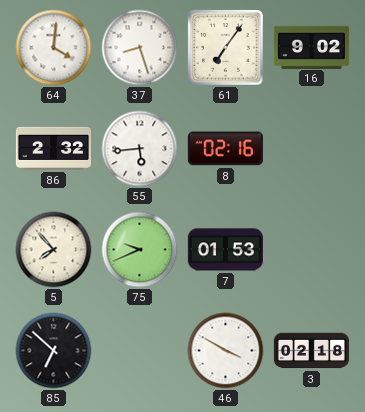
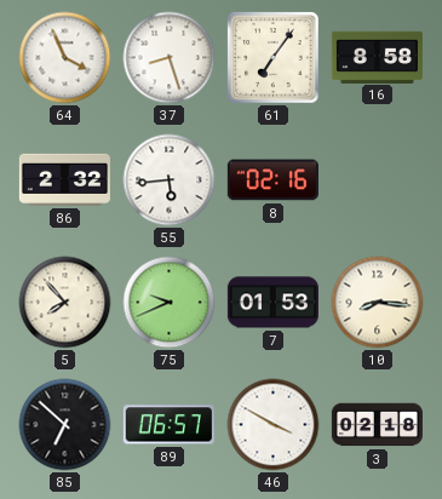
64: 4:01 -> 3:56 (65, 58)
16: 9:02 -> 8:58 (377, 57)
10: none -> 8:16 (378, 303)
89: none -> 06:57 (168, 425)
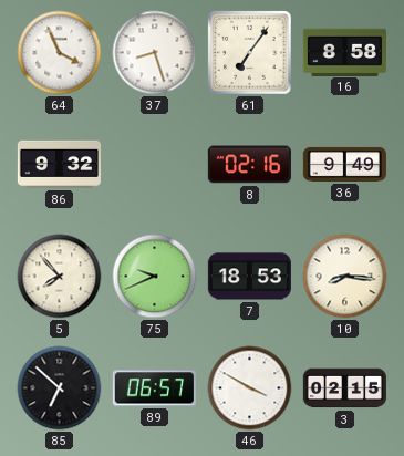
86: 2:32 -> 9:32 (59, 164)
55: 5:44 -> none (170, 180)
36: none -> 9:49 (344, 164)
7: 01:53 -> 18:53 (249, 277)
3: 02:18 -> 02:15 (344, 388)
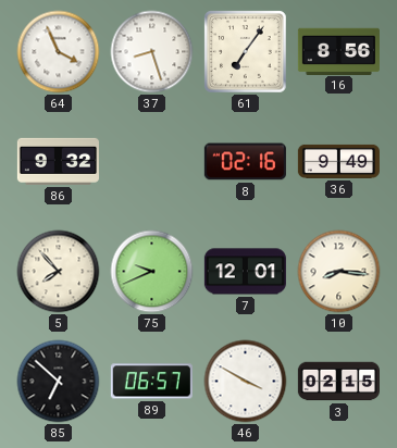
16: 8:58 -> 8:56 (338, 51)
7: 18:53 -> 12:01 (245, 272)
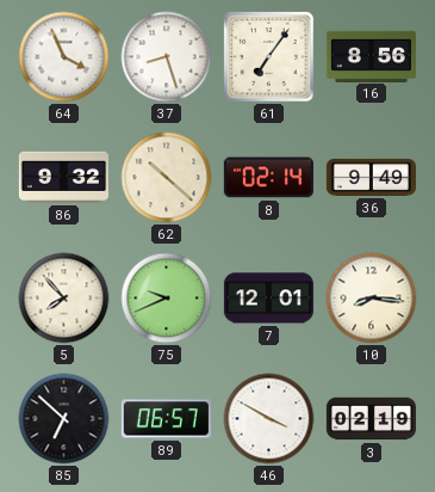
62: none -> 10:22 (167, 178)
8: 02:16 -> 02:14 (268, 178)
3: 02:15 -> 02:19 (371, 419)
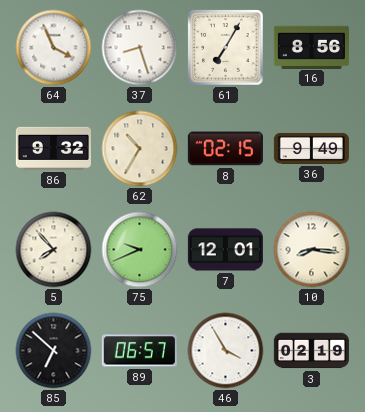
61: 7:06 -> 7:05 (226, 48)
62: 10:22 -> 10:35 (140, 149)
8: 02:14 -> 02:15 (225, 149)
46: 3:50 -> 3:55 (226, 351)
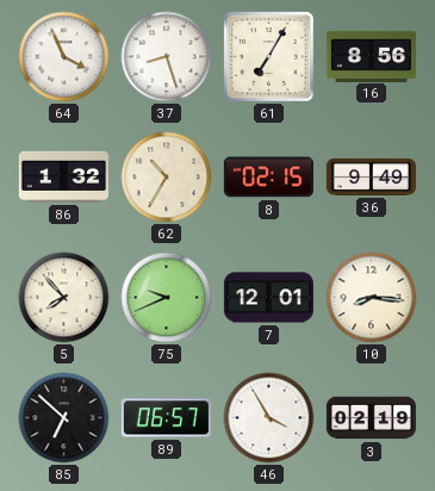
86: 9:32 -> 1:32 (63, 176)
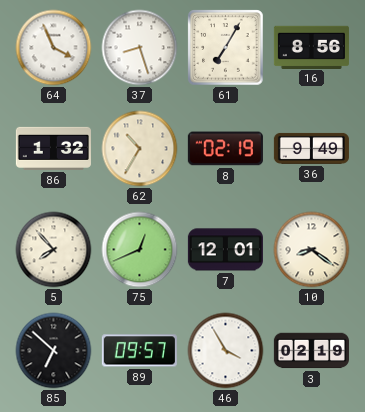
8: 02:15 -> 02:19 (225, 149)
75: 9:41 -> 12:41 (140, 250)
10: 8:16 -> 8:21 (312, 250)
89: 06:57 -> 09:57 (139, 351)
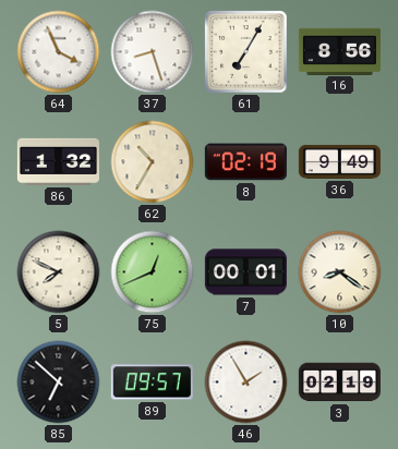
5: 7:53 -> 7:49 (59, 272)
7: 12:01 -> 00:01 (245, 272)
46: 3:55 -> 1:55 (246, 383)
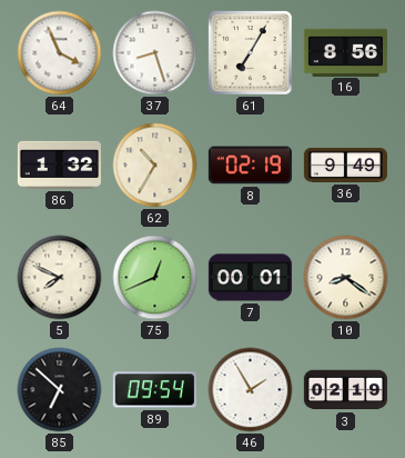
89: 09:57 -> 09:54 (154, 390)
